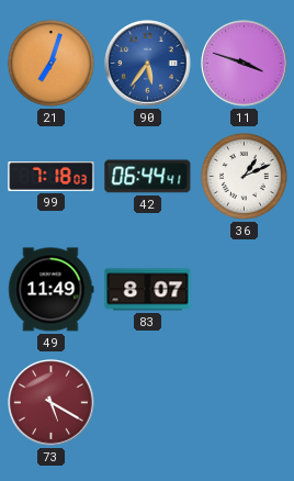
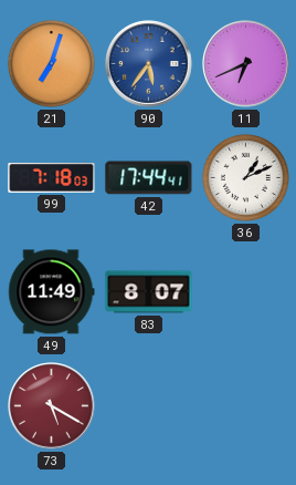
11: 3:48 -> 6:41 (246, 64)
42: 06:44 -> 17:44 (149, 178)
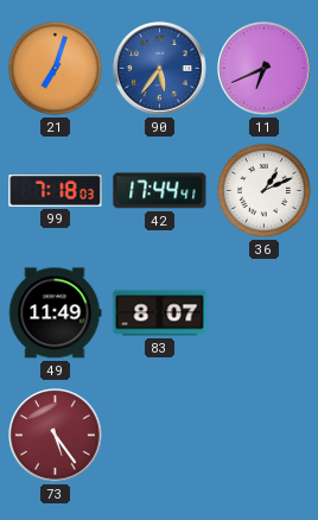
73: 5:20 -> 5:24 (56, 436)
